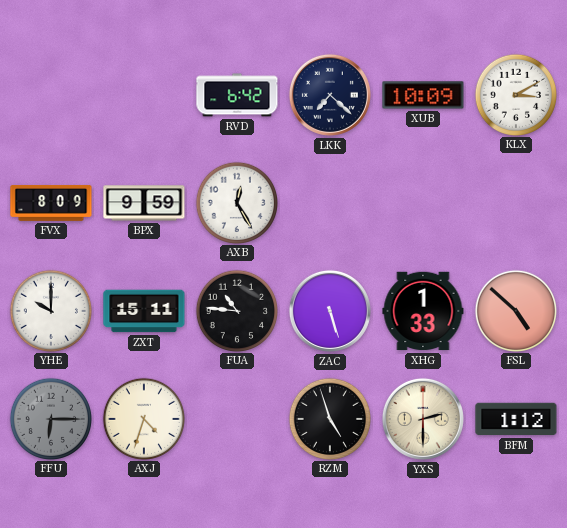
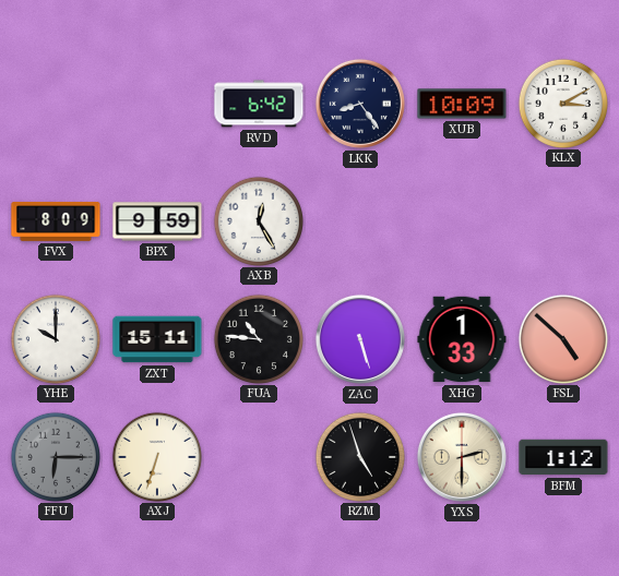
LKK: 7:22 -> 8:24 (360, 104)
AXJ: 4:33 -> 6:33 (156, 456)
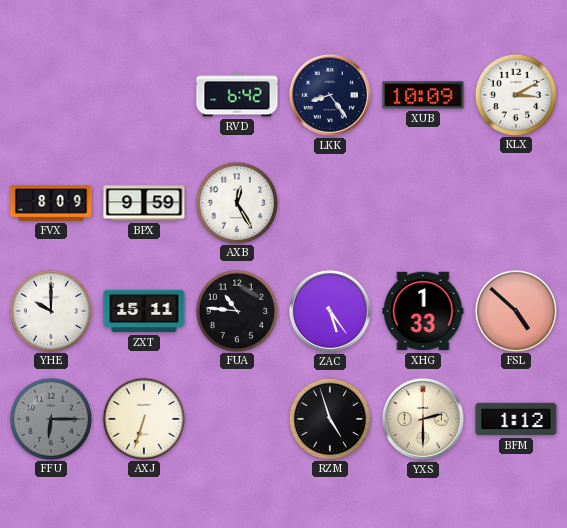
ZAC: 5:27 -> 5:24 (330, 311)
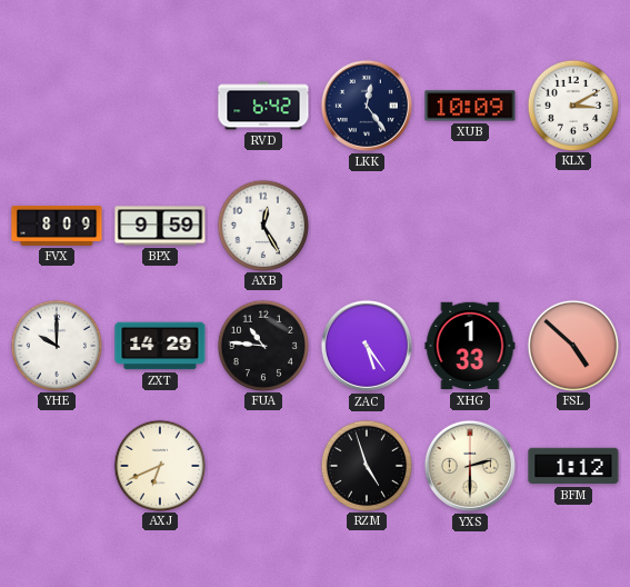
LKK: 8:24 -> 12:24 (367, 106)
ZXT: 15:11 -> 14:29 (160, 346)
FFU: 6:15 -> none (50, 418)
AXJ: 6:33 -> 6:41 (159, 465)
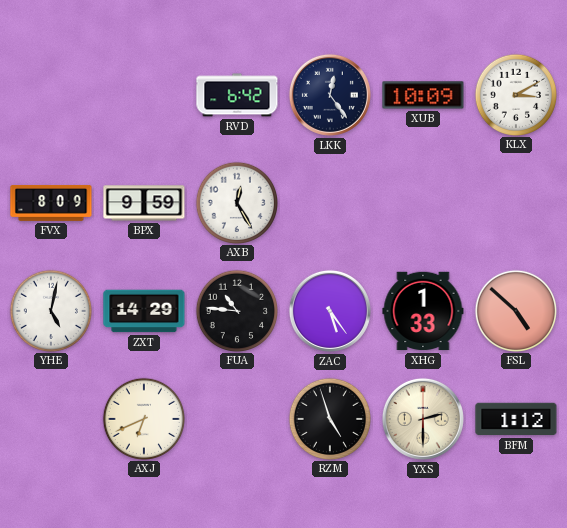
YHE: 10:00 -> 5:02 (50, 310)
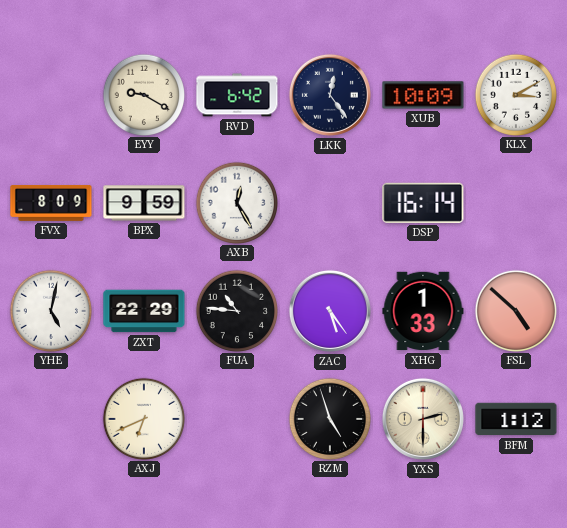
EYY: none -> 9:20 (143, 94)
DSP: none -> 16:14 (423, 203)
ZXT: 14:29 -> 22:29 (144, 311)
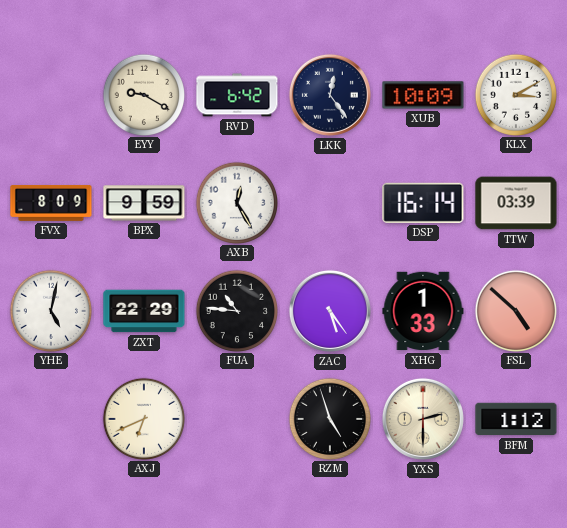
TTW: none -> 03:39 (516, 203)
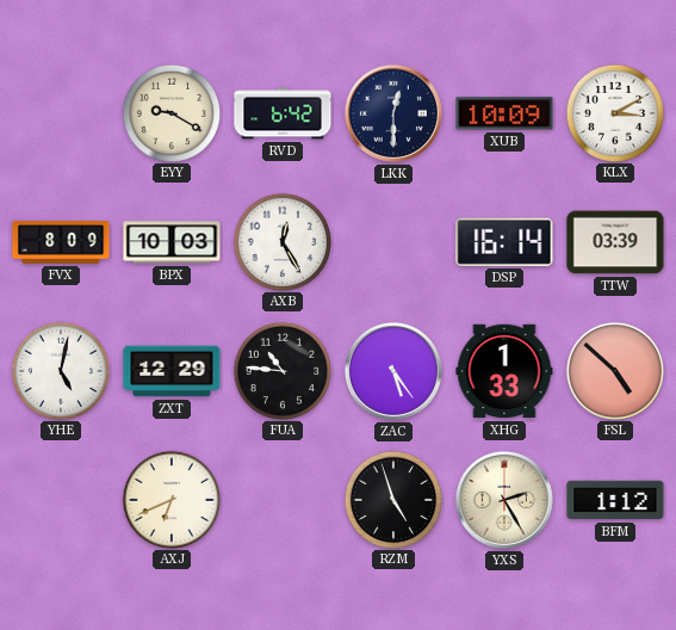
LKK: 12:24 -> 12:30 (393, 113)
BPX: 9:59 -> 10:03 (172, 242)
ZXT: 22:29 -> 12:29 (172, 371)
YXS: 2:30 -> 2:25 (504, 500)
